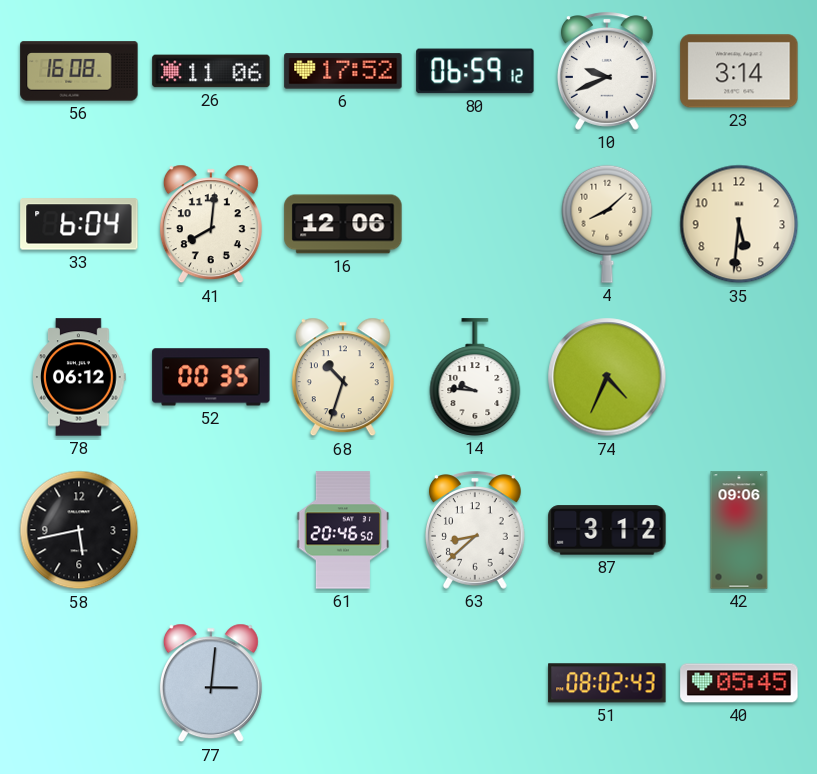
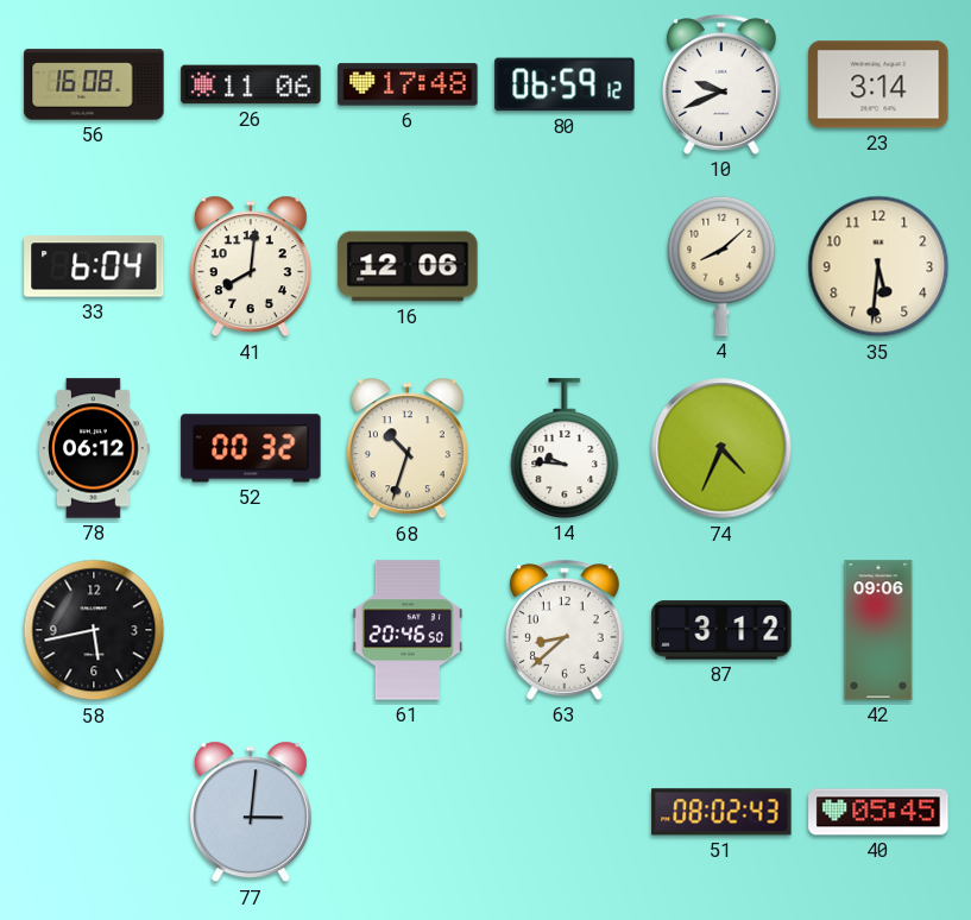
6: 17:52 -> 17:48 (408, 84)
52: 00:35 -> 00:32 (251, 448)
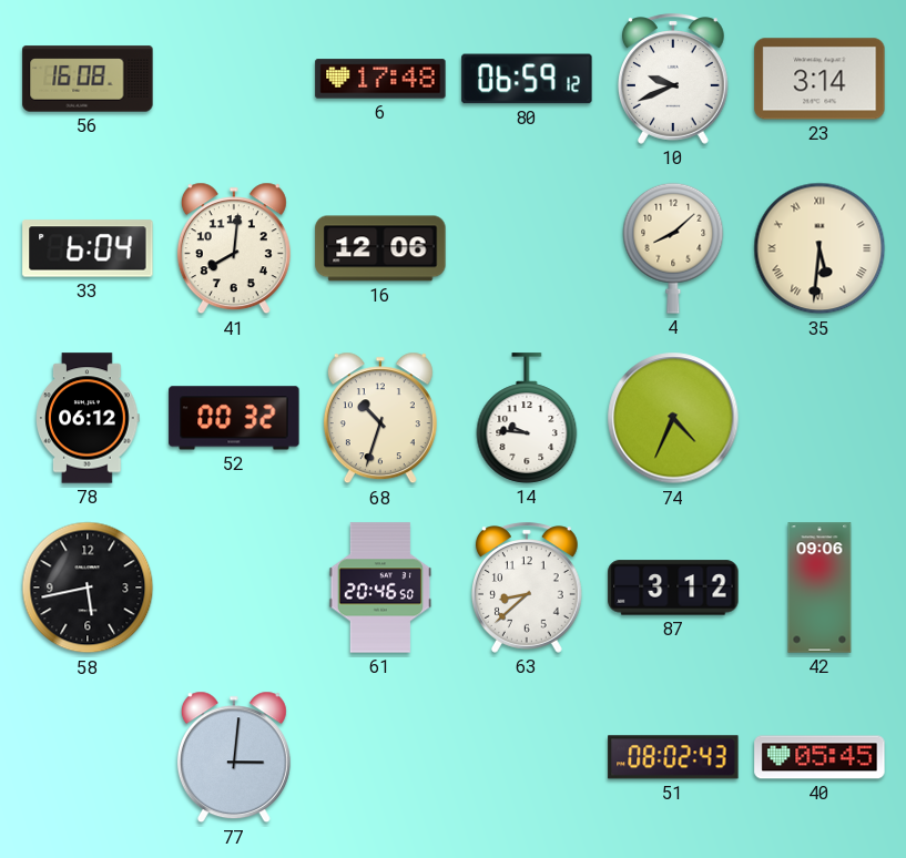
26: 11:06 -> none (251, 84)
35 numerals: Arabic -> Roman (820, 248)
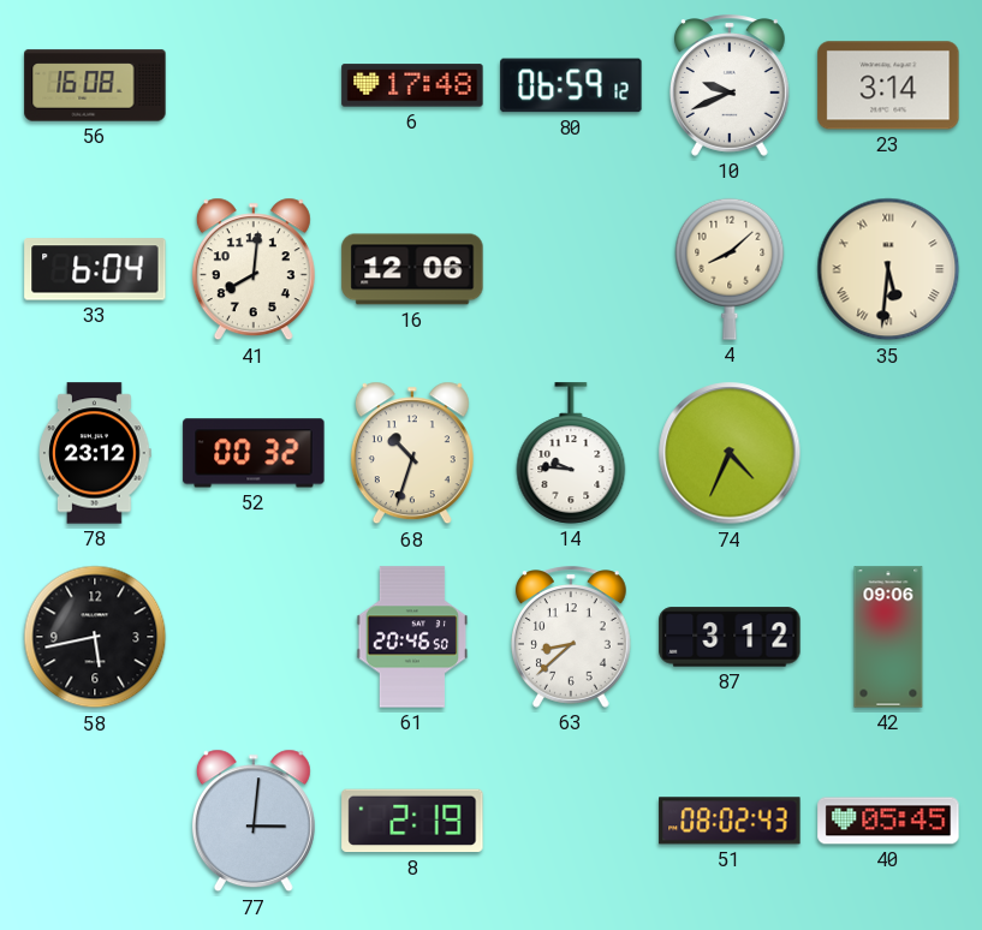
78: 06:12 -> 23:12 (95, 453)
8: none -> 2:19 (412, 821)
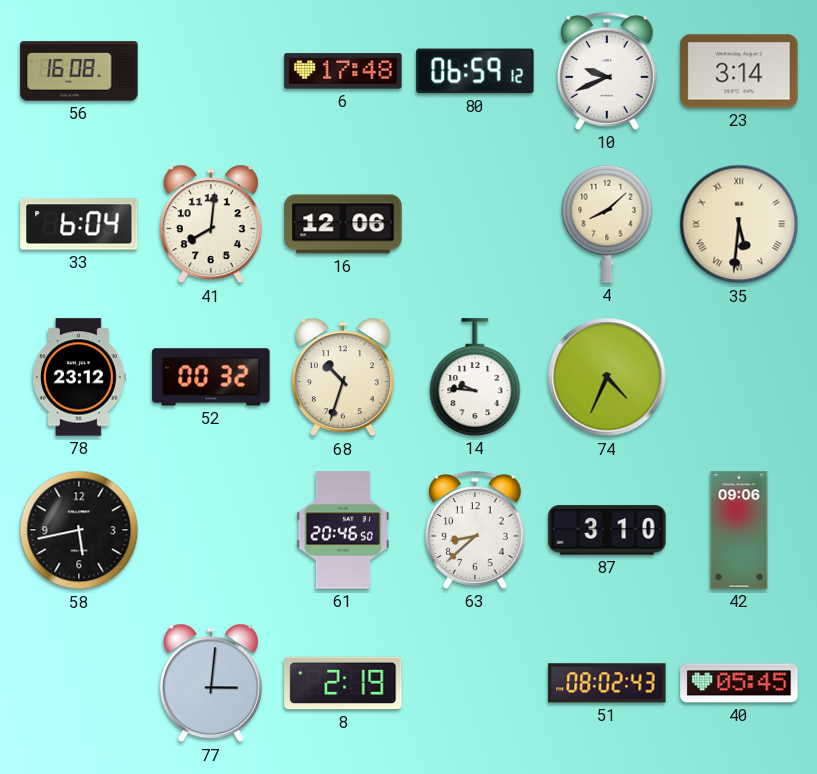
87: 3:12 -> 3:10 (607, 530)
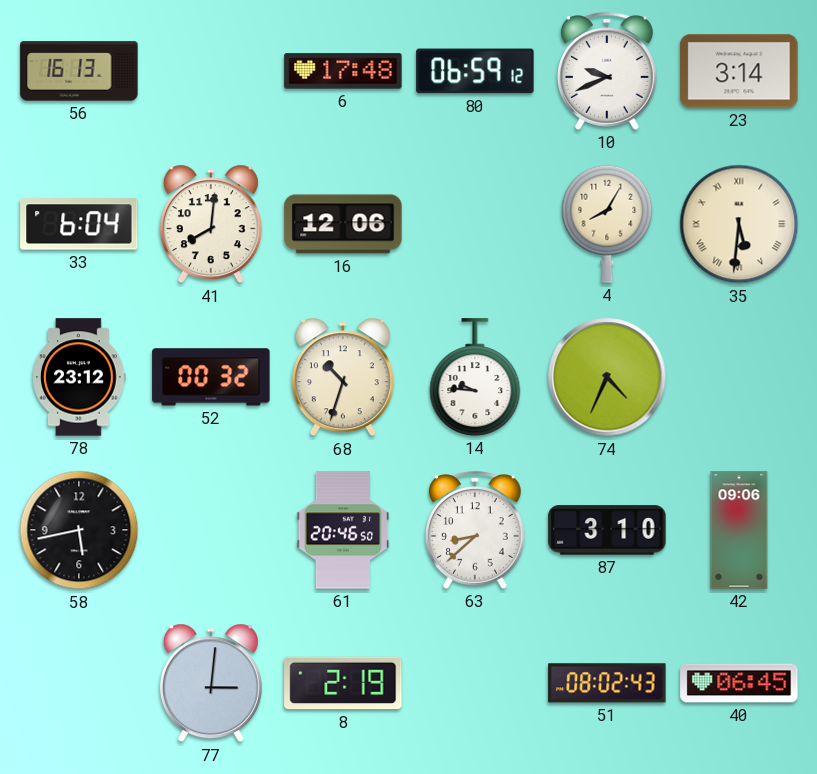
56: 16:08 -> 16:13 (79, 71)
4: 8:08 -> 8:05 (607, 224)
40: 05:45 -> 06:45 (739, 683)
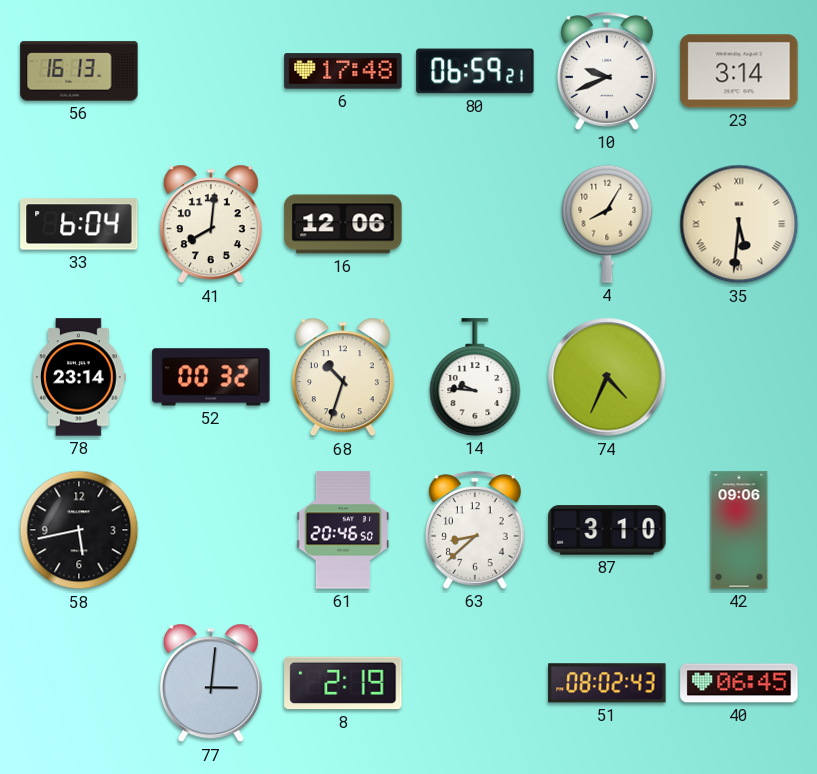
80: 06:59:12 -> 06:59:21 (475, 71)
78: 23:12 -> 23:14 (79, 377)
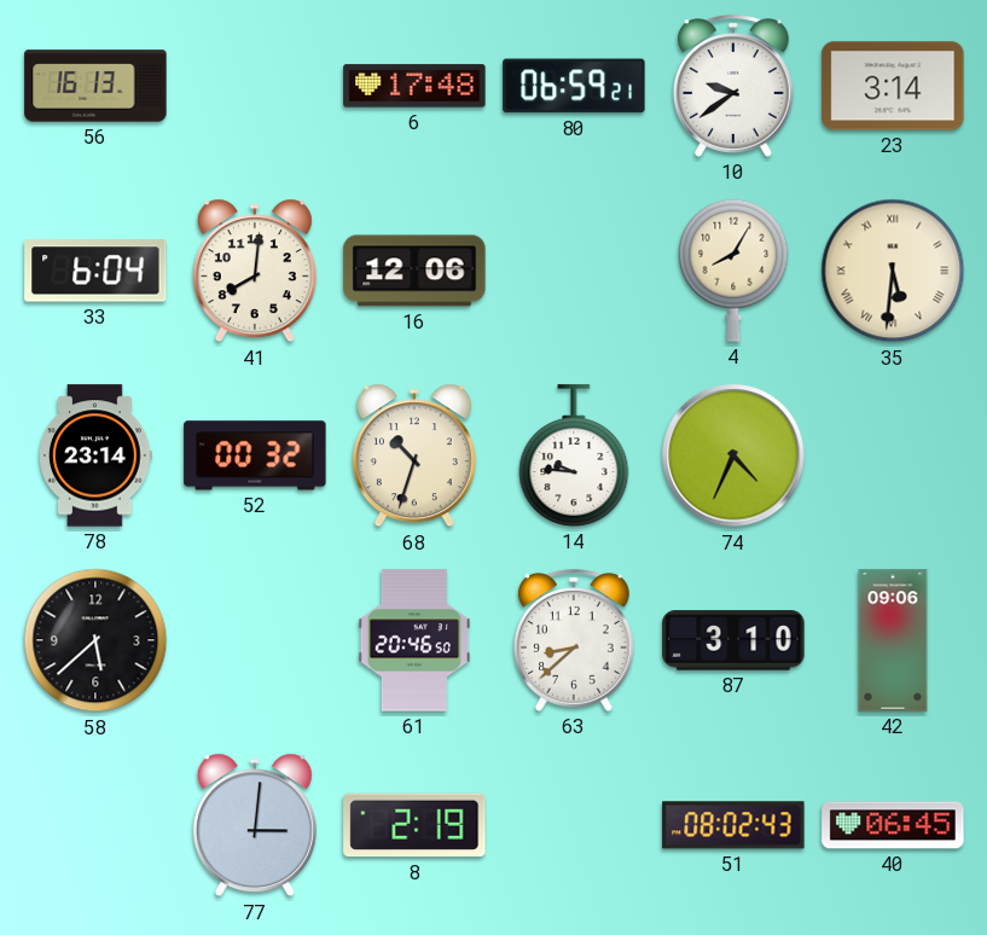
10: 9:41 -> 9:39 (733, 86)
58: 5:43 -> 5:38 (95, 640)
